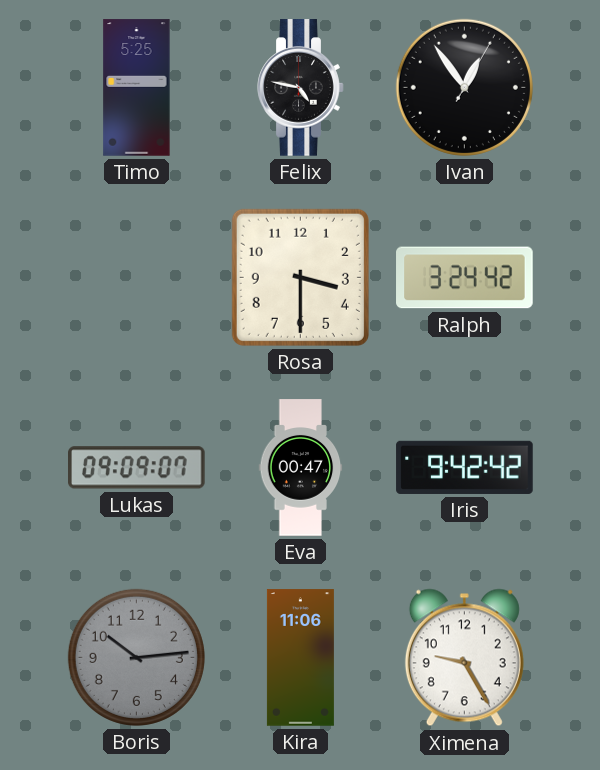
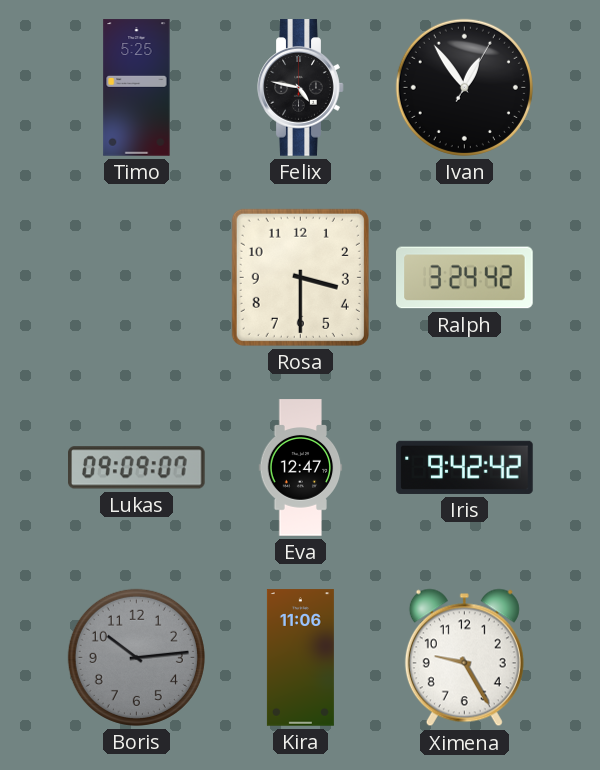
Eva: 00:47 -> 12:47 (301, 468)
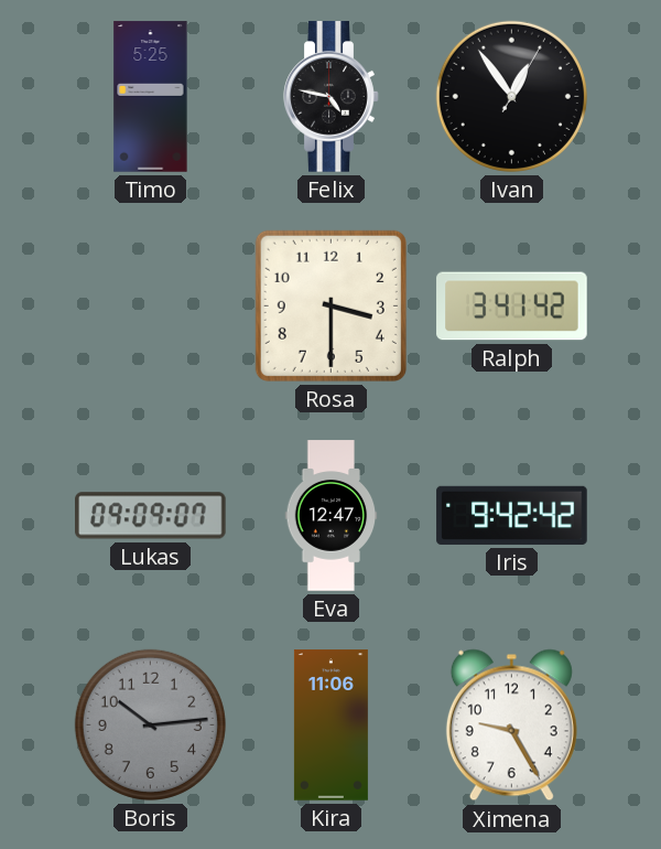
Ralph: 3:24 -> 3:41 (512, 307)
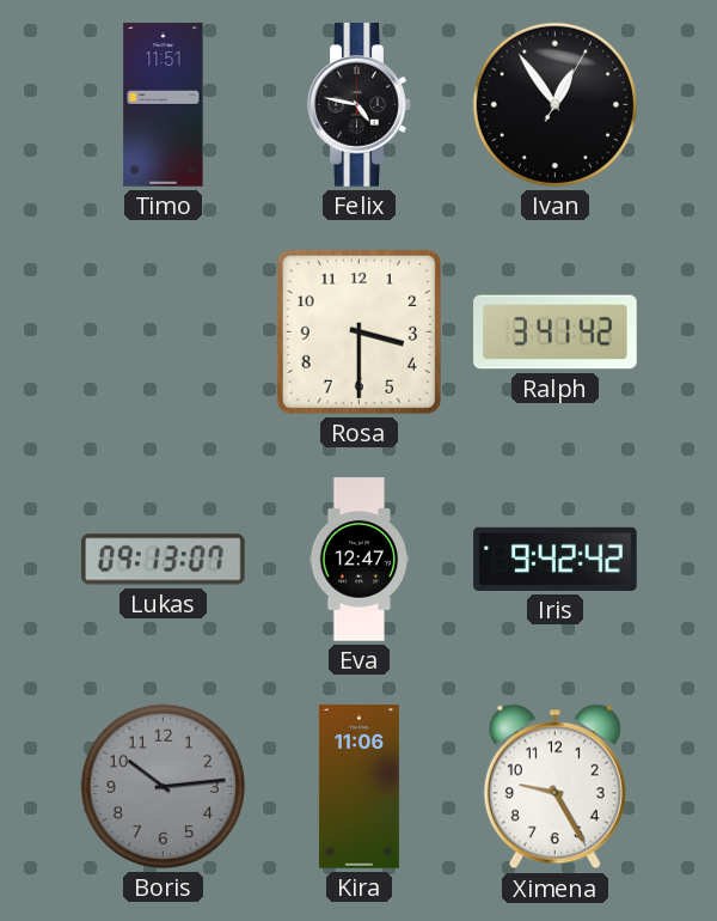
Timo: 5:25 -> 11:51 (164, 105)
Lukas: 09:09 -> 09:13 (164, 560)
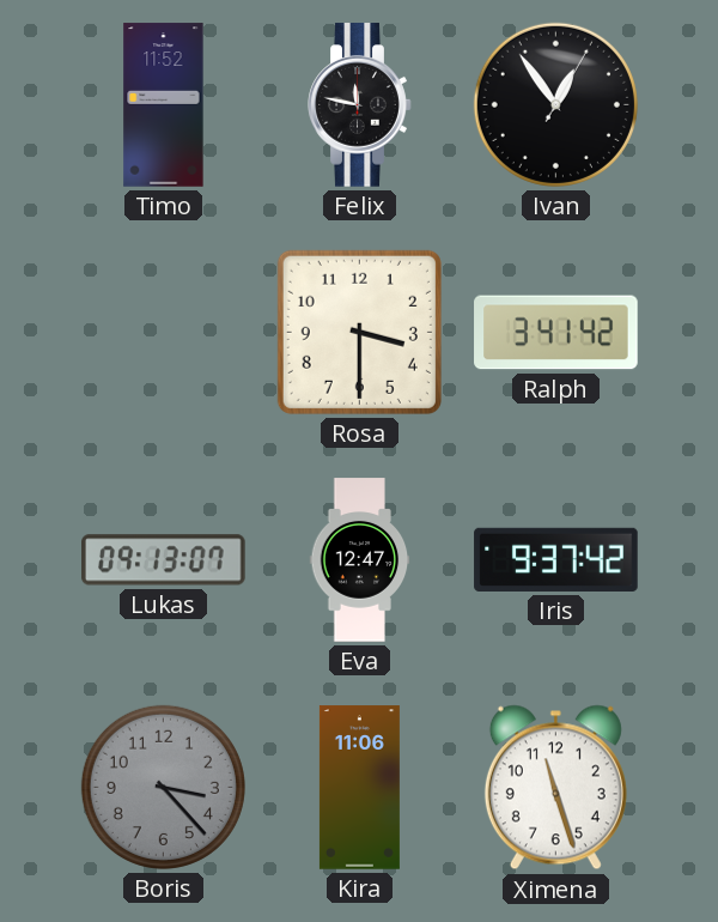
Timo: 11:51 -> 11:52 (164, 105)
Felix: 4:47 -> 11:47 (360, 105)
Iris: 9:42 -> 9:37 (556, 559)
Boris: 10:14 -> 3:23 (163, 787)
Ximena: 9:25 -> 11:27 (555, 788)
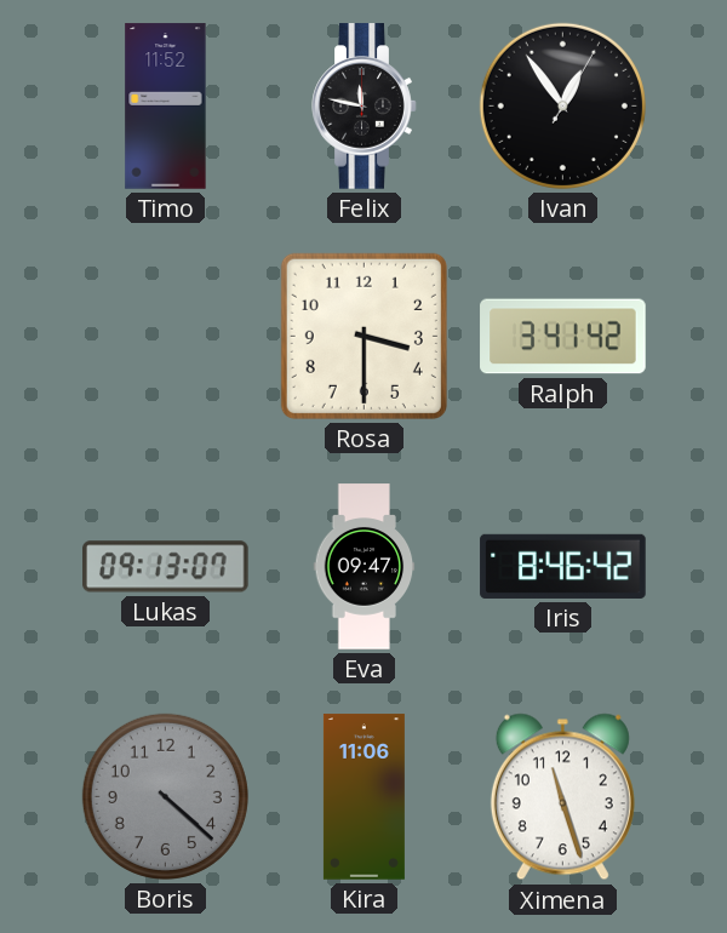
Eva: 12:47 -> 09:47 (365, 567)
Iris: 9:37 -> 8:46 (563, 566)
Boris: 3:23 -> 4:22 (165, 796)
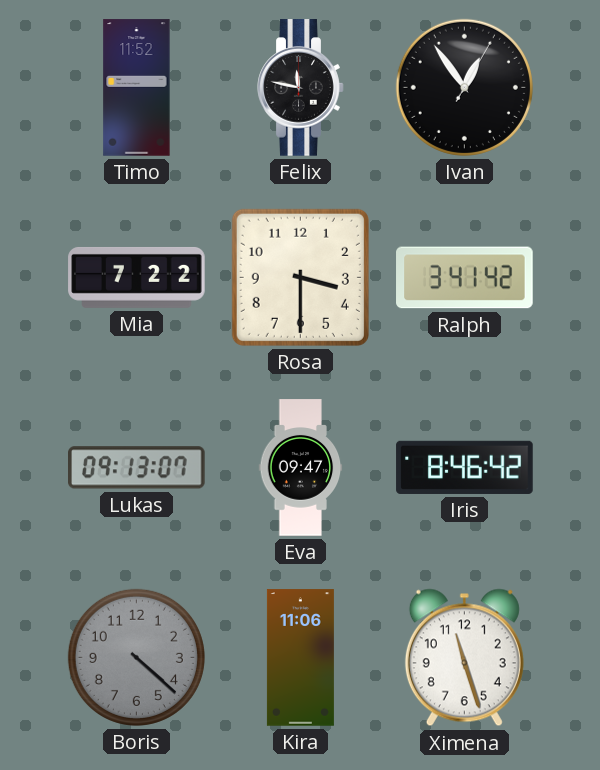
Mia: none -> 7:22 (137, 277)
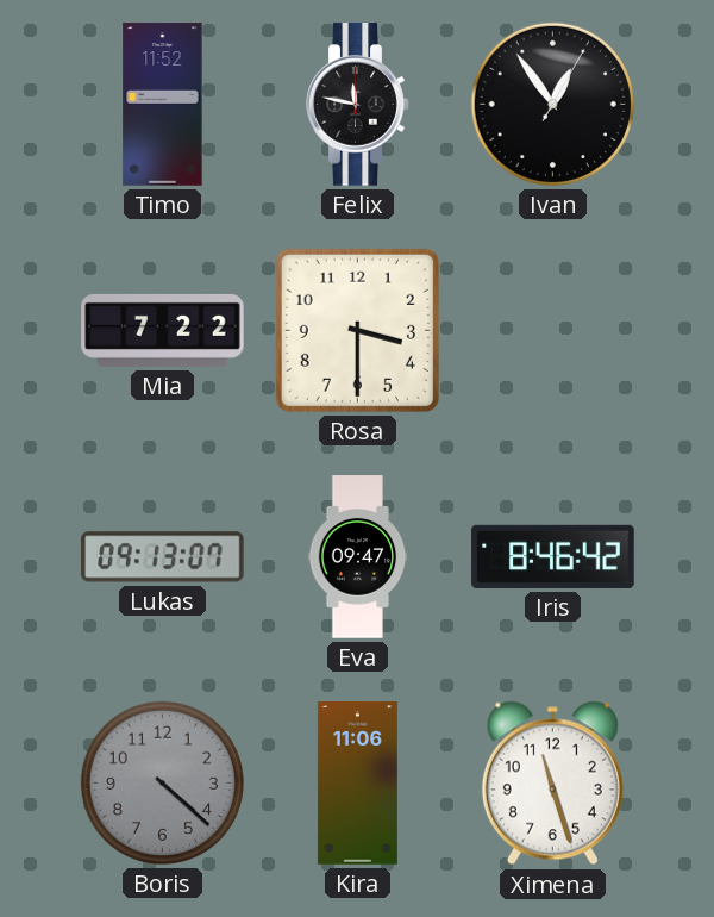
Ralph: 3:41 -> none (465, 278)
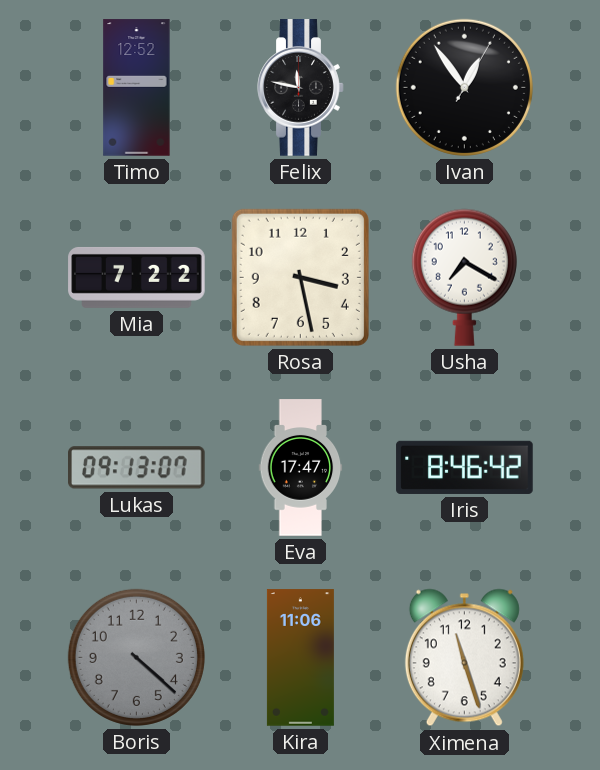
Timo: 11:52 -> 12:52 (137, 88)
Rosa: 3:30 -> 3:28 (300, 277)
Usha: none -> 7:20 (464, 277)
Eva: 09:47 -> 17:47 (301, 468)
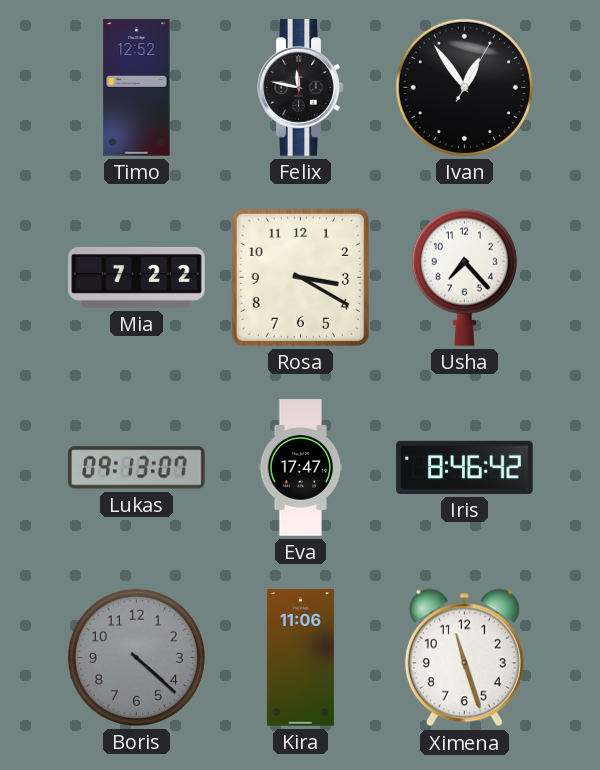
Rosa: 3:28 -> 3:20 (300, 277)
Usha: 7:20 -> 7:23 (464, 277)
